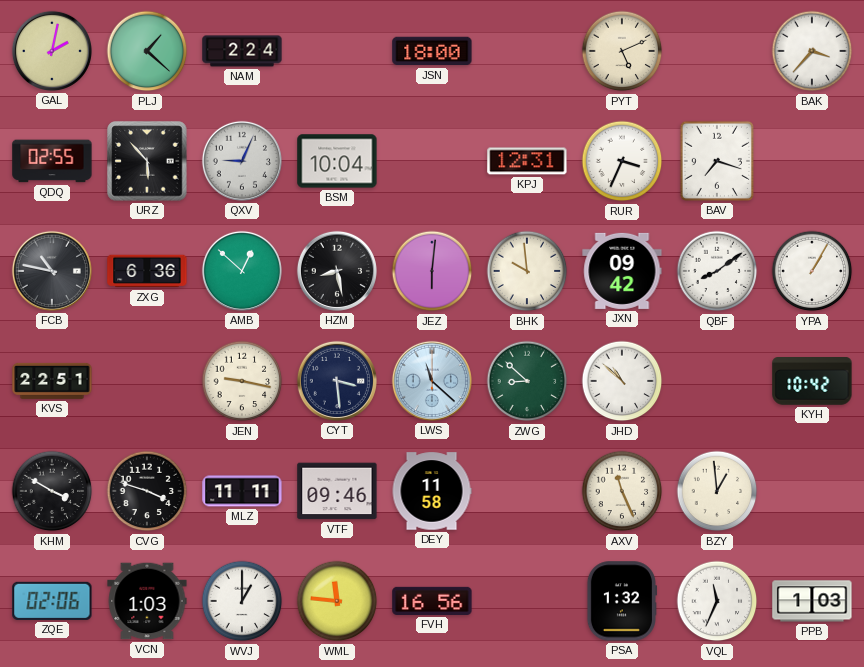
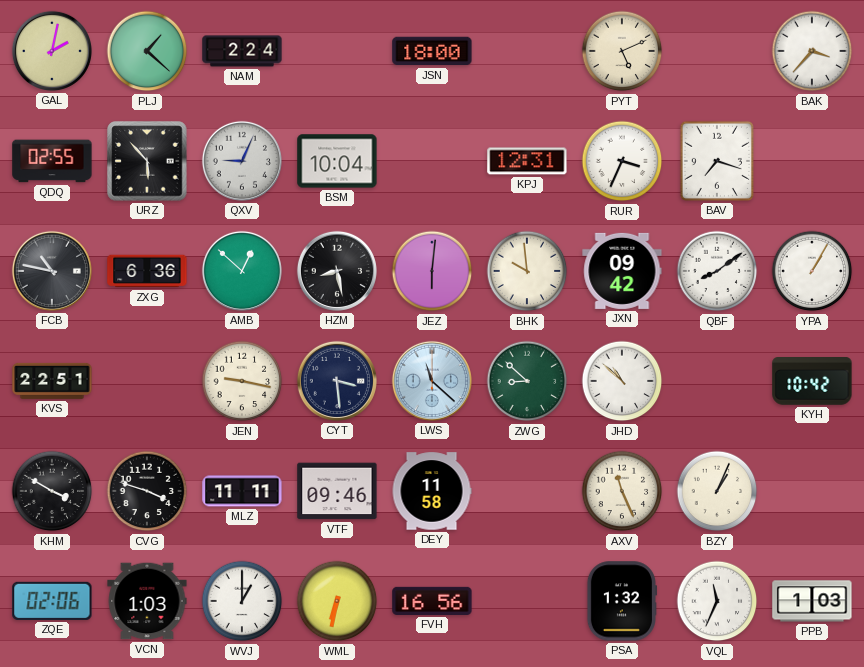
BZY: 12:59 -> 1:04 (717, 491)
WML: 11:46 -> 6:32 (337, 601)
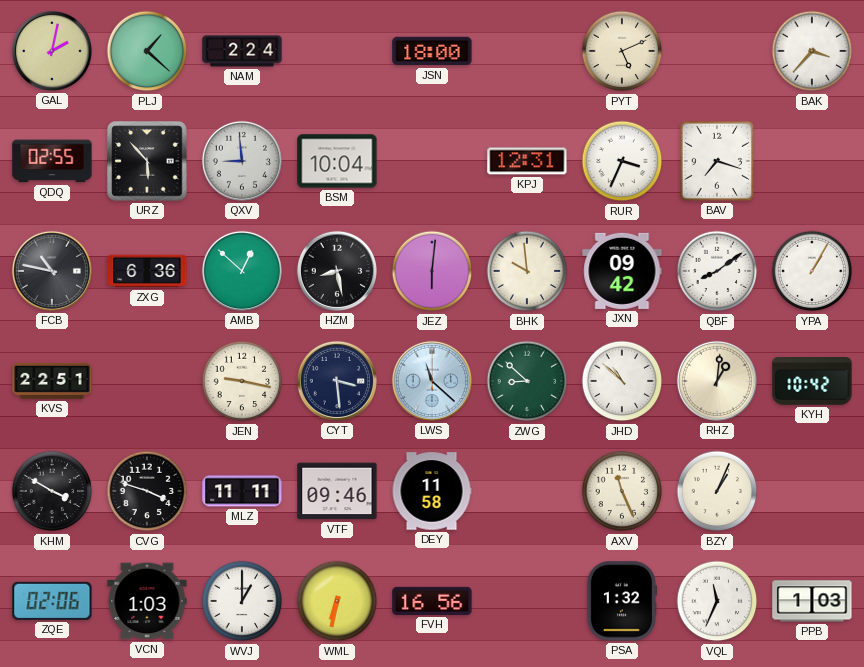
QXV: 9:04 -> 8:59 (242, 161)
RHZ: none -> 1:01 (717, 381)
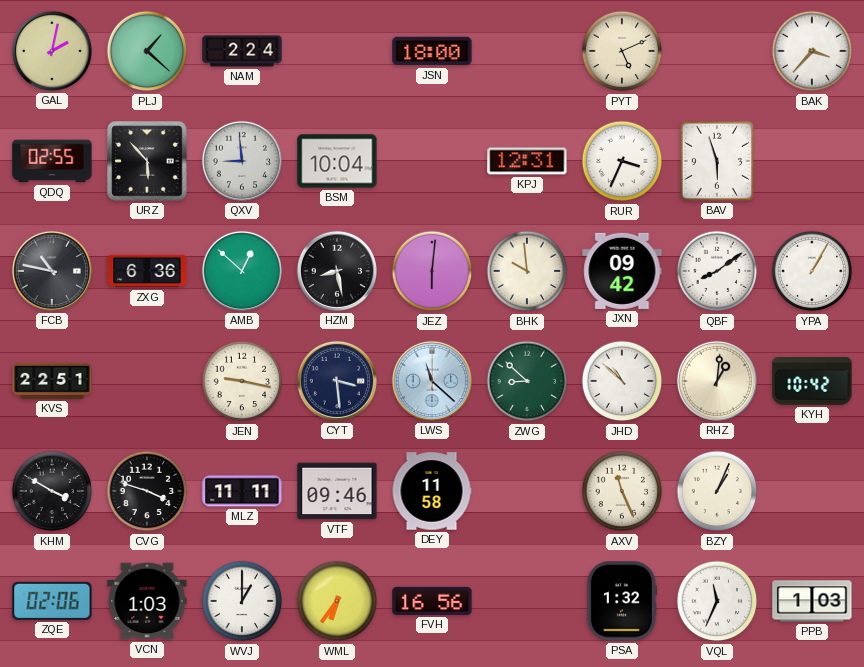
BAV: 7:18 -> 5:57 (717, 161)
WML: 6:32 -> 6:36 (337, 601)
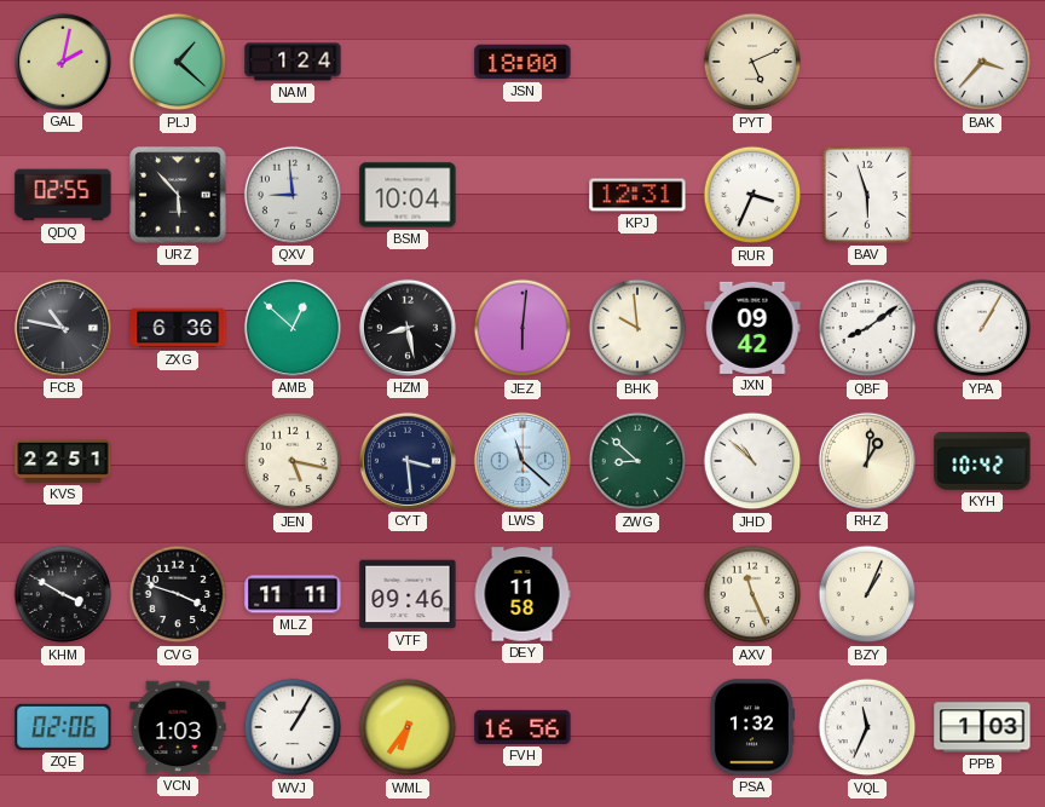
NAM: 2:24 -> 1:24 (293, 62)
JEN: 9:17 -> 5:17 (293, 461)
WVJ: 1:00 -> 1:05 (293, 727)
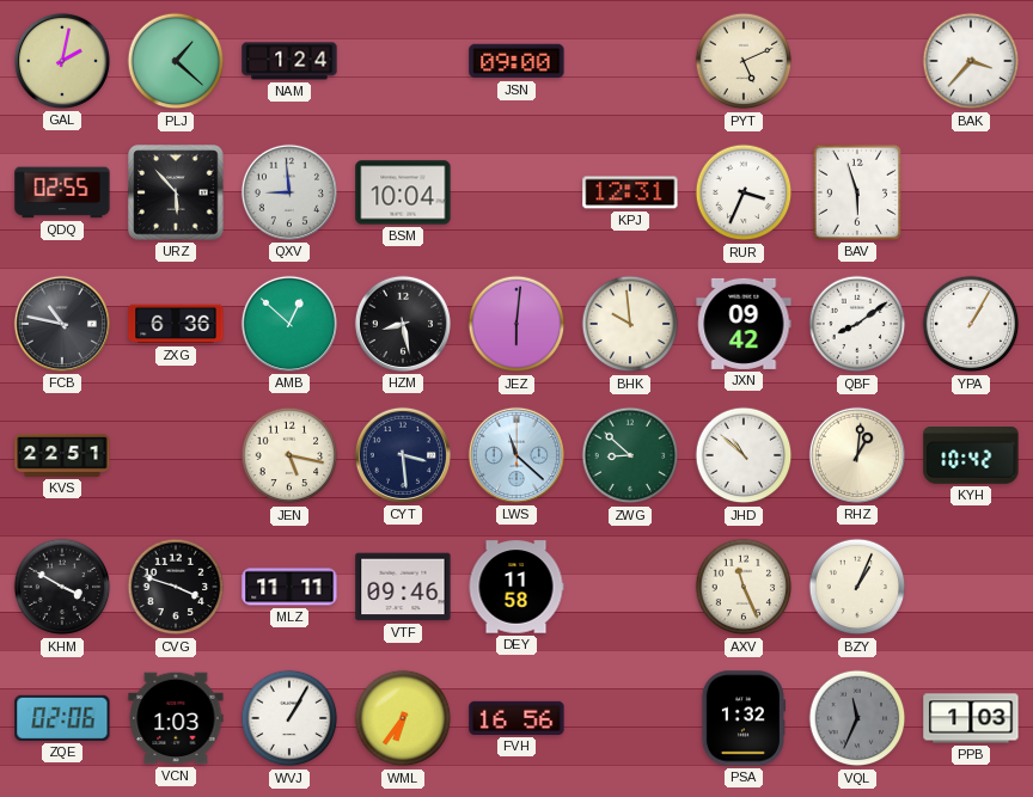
JSN: 18:00 -> 09:00 (516, 61)
VQL dial: white -> grey (857, 718)
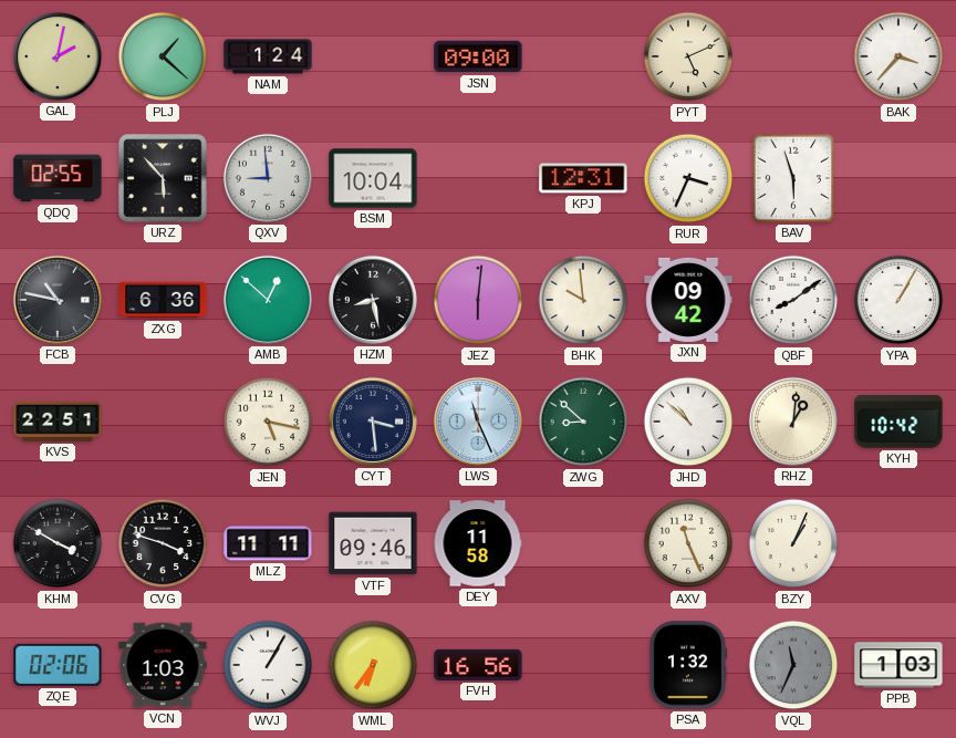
LWS: 11:22 -> 11:26 (478, 422)
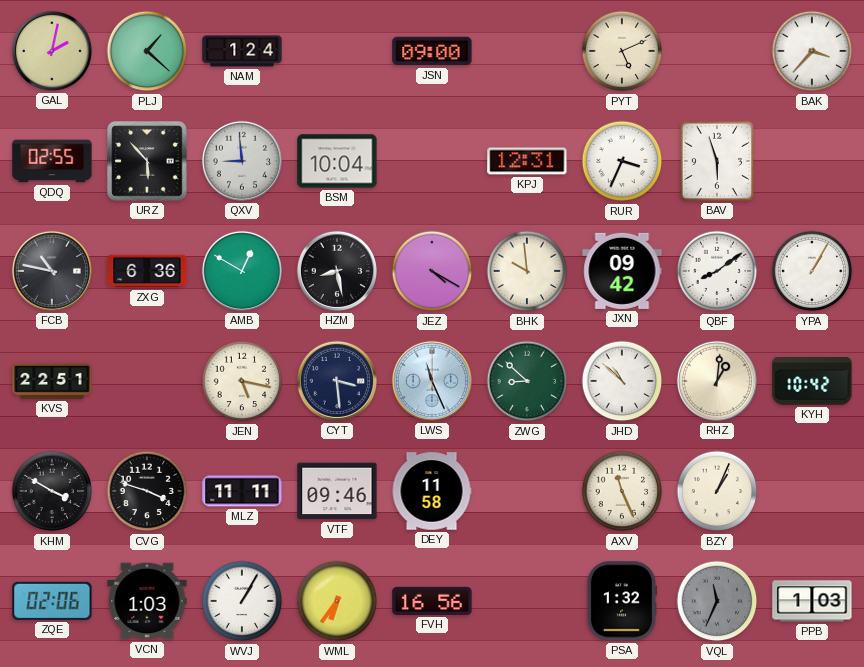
AMB: 12:52 -> 12:50 (242, 271)
JEZ: 6:01 -> 4:20 (432, 271)
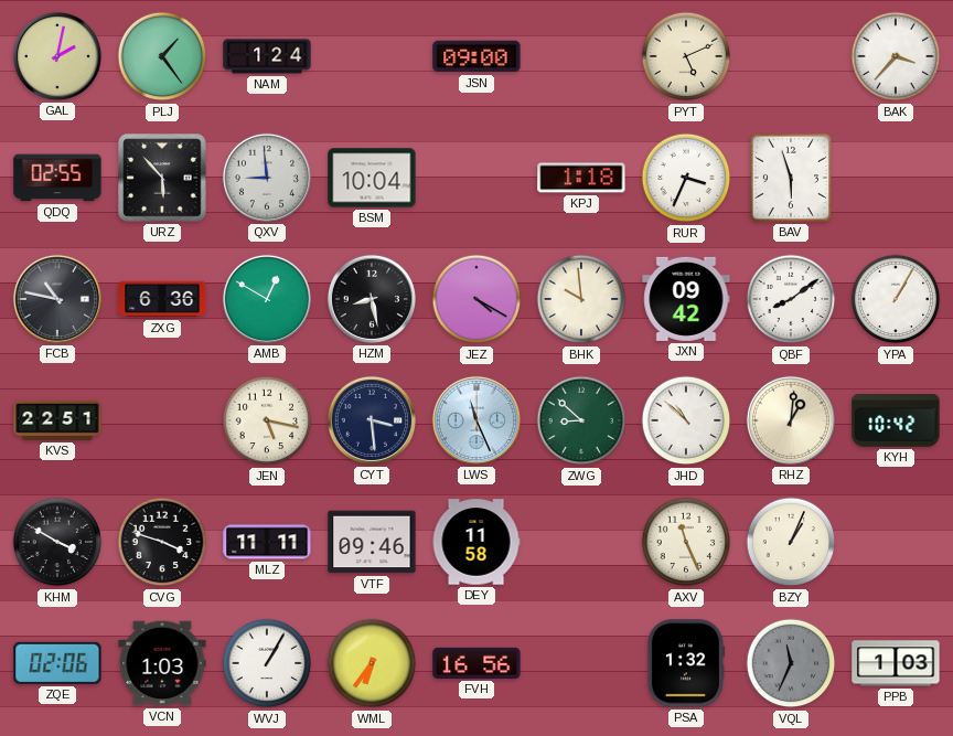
PLJ: 1:22 -> 1:24 (162, 56)
KPJ: 12:31 -> 1:18 (581, 178)
